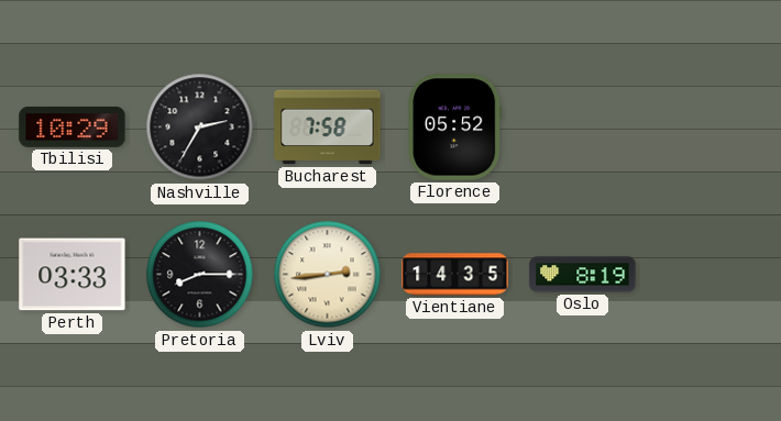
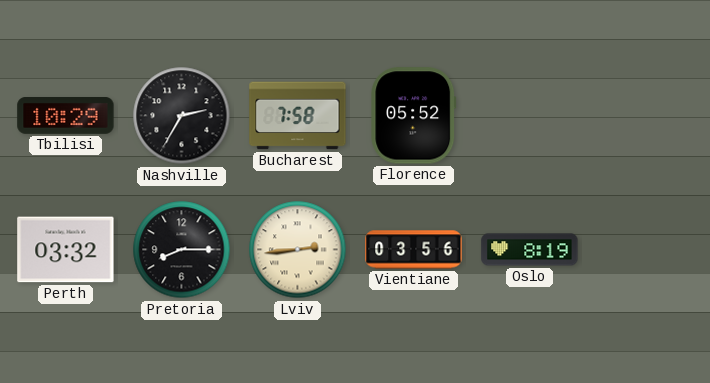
Perth: 03:33 -> 03:32 (66, 250)
Vientiane: 14:35 -> 03:56 (414, 250)
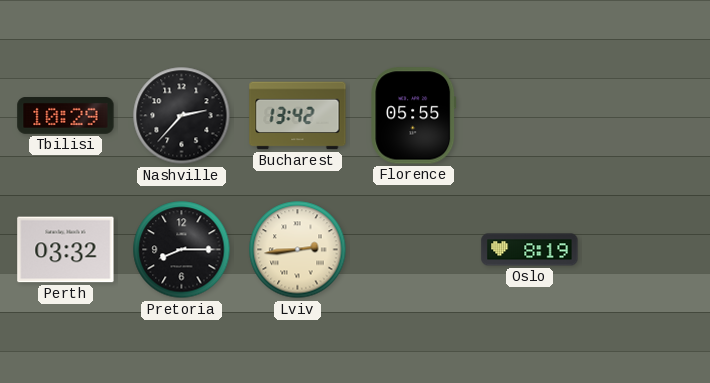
Nashville: 2:35 -> 2:37 (182, 116)
Bucharest: 7:58 -> 13:42 (298, 116)
Florence: 05:52 -> 05:55 (414, 116)
Vientiane: 03:56 -> none (414, 250)
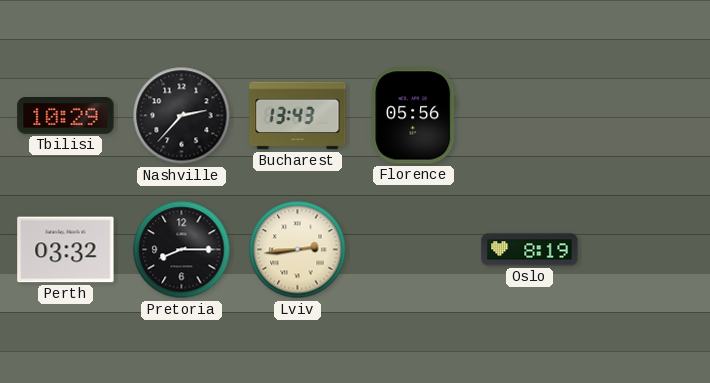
Bucharest: 13:42 -> 13:43 (298, 116)
Florence: 05:55 -> 05:56 (414, 116)
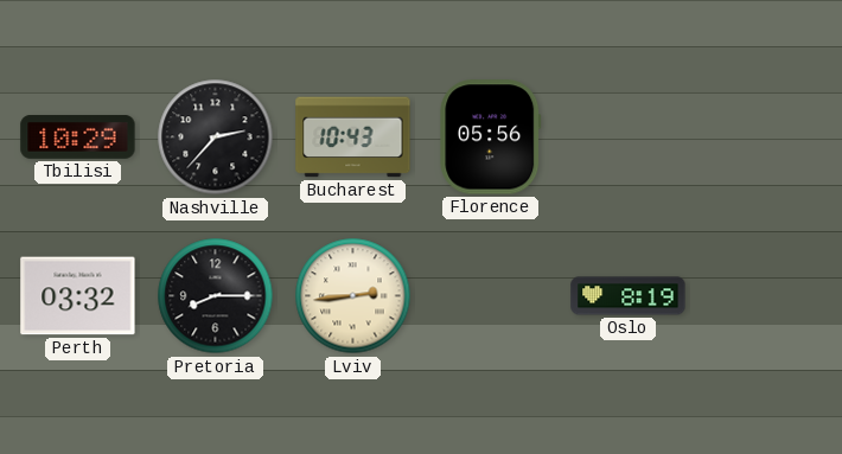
Bucharest: 13:43 -> 10:43 (353, 138)
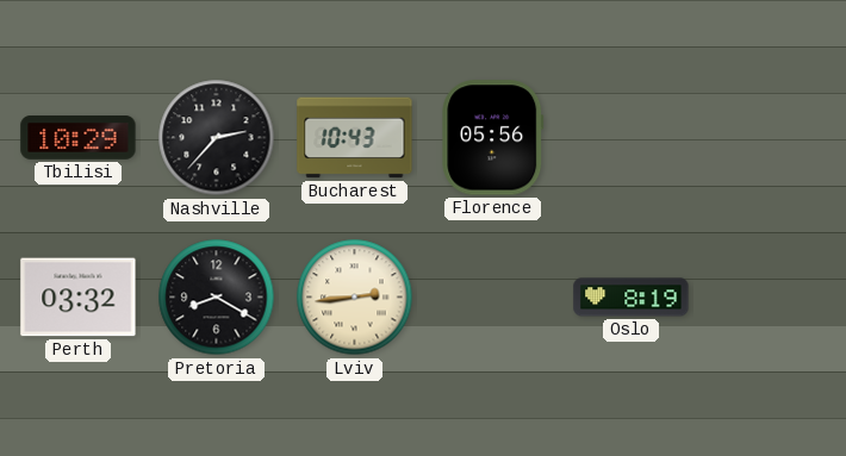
Pretoria: 8:15 -> 8:20 (217, 298)
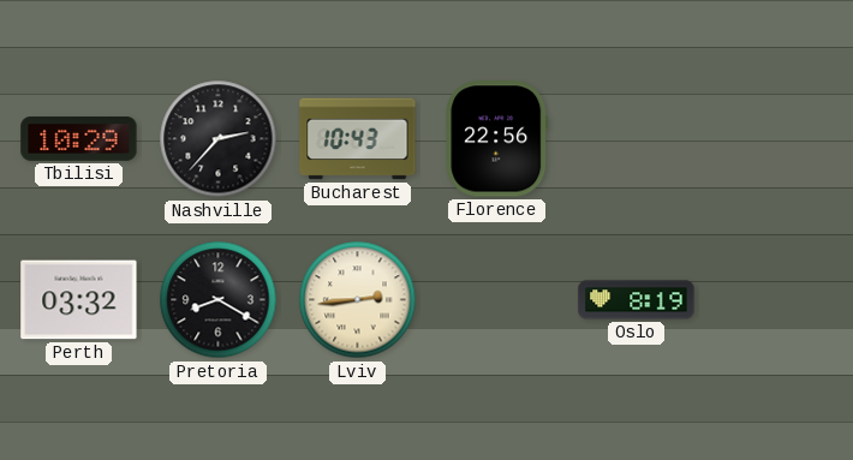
Florence: 05:56 -> 22:56 (497, 139)
